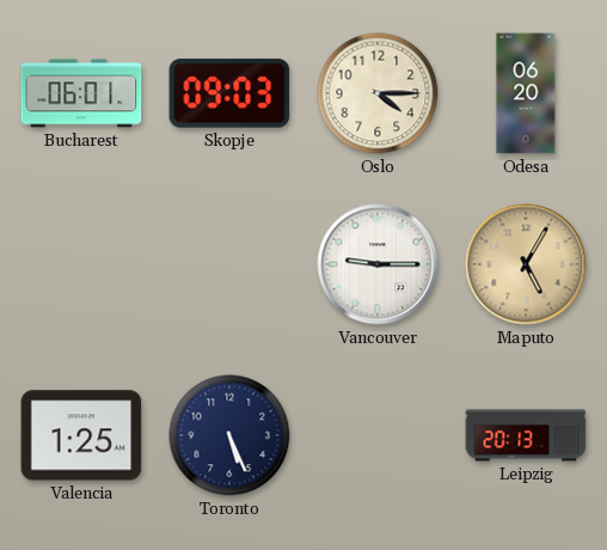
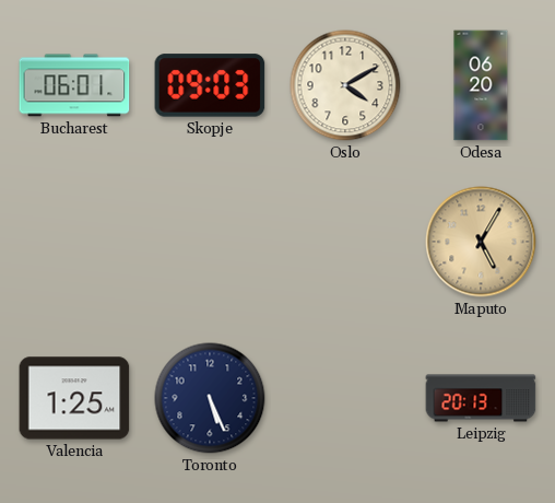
Oslo: 4:15 -> 4:10 (345, 85)
Vancouver: 9:15 -> none (378, 264)
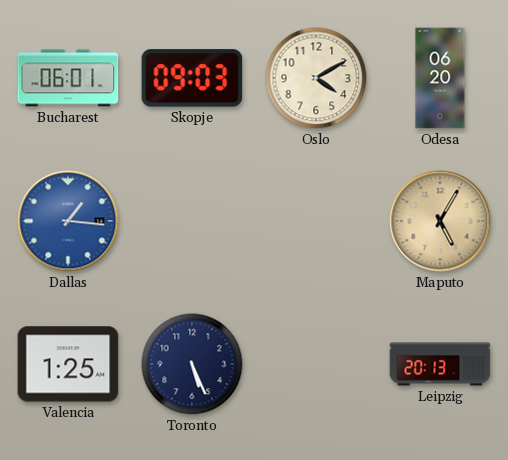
Dallas: none -> 1:16 (68, 221)
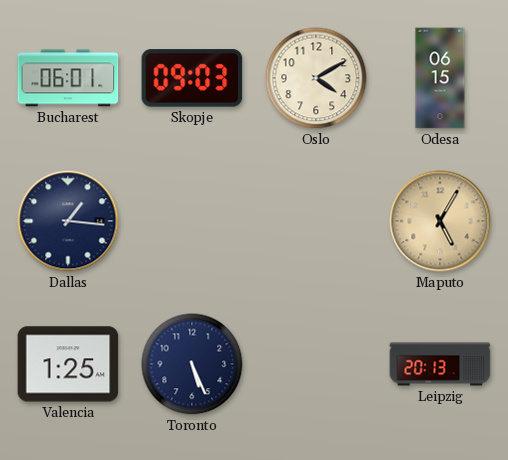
Odesa: 06:20 -> 06:15 (440, 78)
Dallas dial: blue -> navy (68, 221)
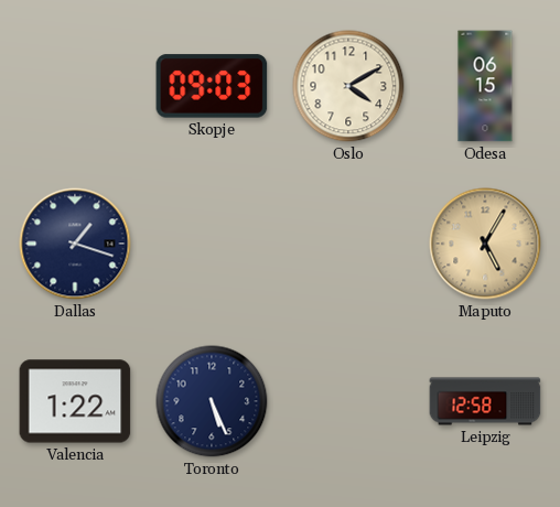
Bucharest: 06:01 -> none (68, 78)
Dallas: 1:16 -> 1:18 (75, 244)
Valencia: 1:25 -> 1:22 (75, 401)
Leipzig: 20:13 -> 12:58 (485, 401)
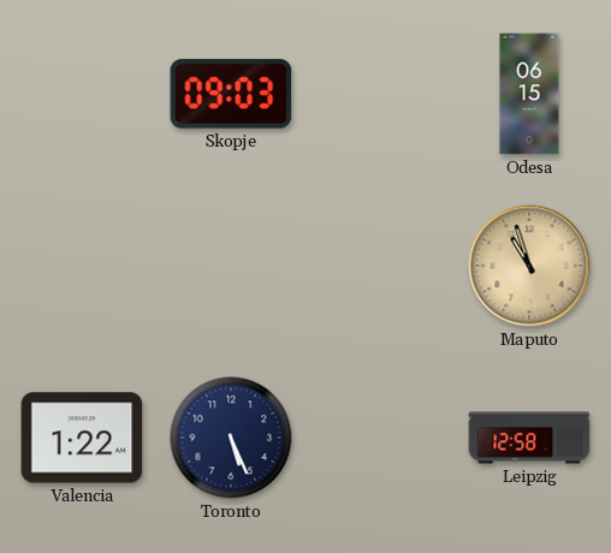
Oslo: 4:10 -> none (348, 86)
Dallas: 1:18 -> none (75, 244)
Maputo: 5:05 -> 10:57 (529, 266)
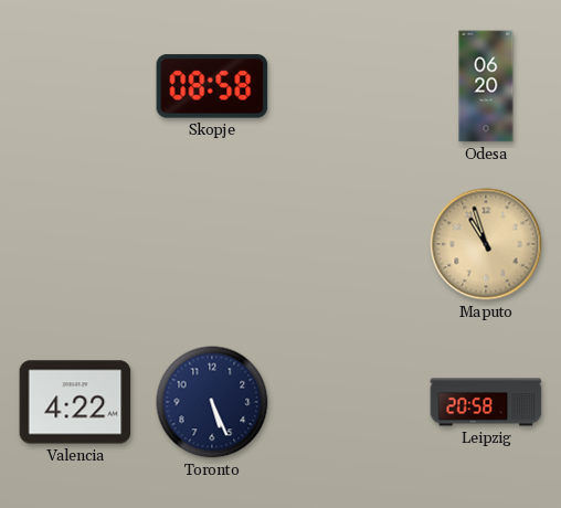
Skopje: 09:03 -> 08:58 (212, 86)
Odesa: 06:15 -> 06:20 (486, 86)
Valencia: 1:22 -> 4:22 (75, 402)
Leipzig: 12:58 -> 20:58 (486, 402)
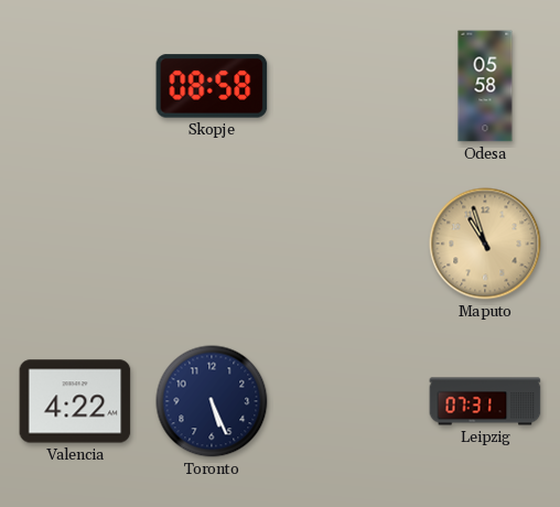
Odesa: 06:20 -> 05:58 (485, 86)
Leipzig: 20:58 -> 07:31 (485, 401)
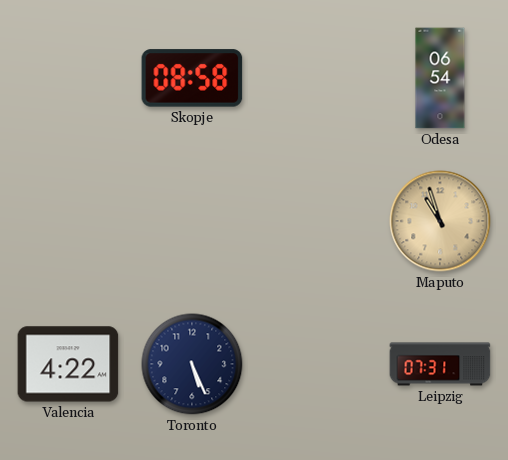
Odesa: 05:58 -> 06:54 (440, 78)
